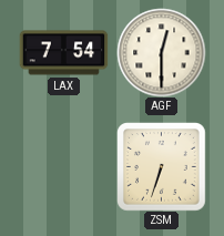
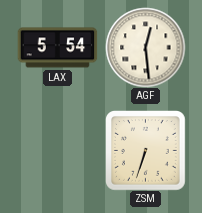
LAX: 7:54 -> 5:54 (57, 48)
AGF: 12:30 -> 12:29 (145, 47)
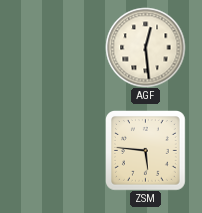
LAX: 5:54 -> none (57, 48)
ZSM: 6:33 -> 5:46 (146, 151)
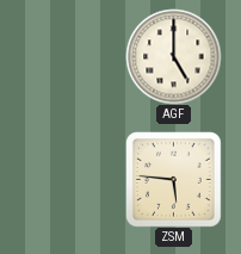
AGF: 12:29 -> 5:00 (173, 56)
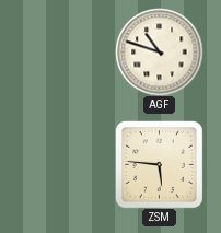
AGF: 5:00 -> 10:48 (159, 51)
